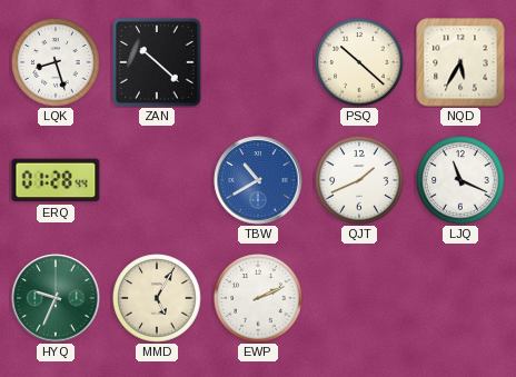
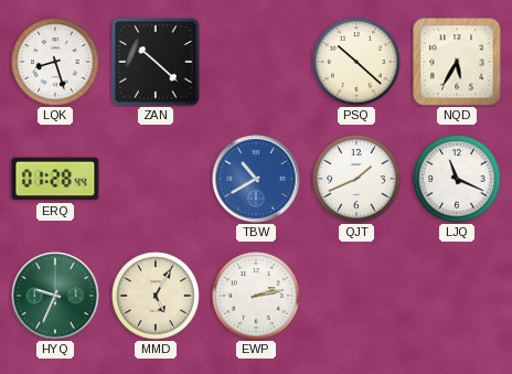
EWP: 2:11 -> 2:13 (256, 296)
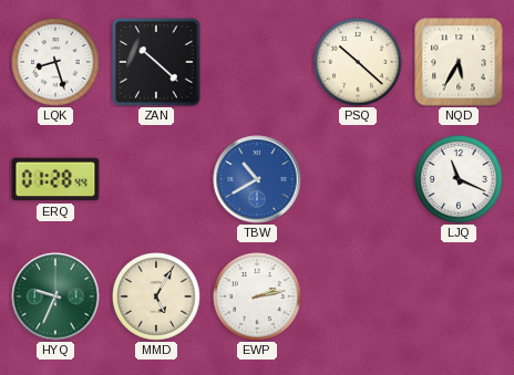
QJT: 1:41 -> none (356, 179)
